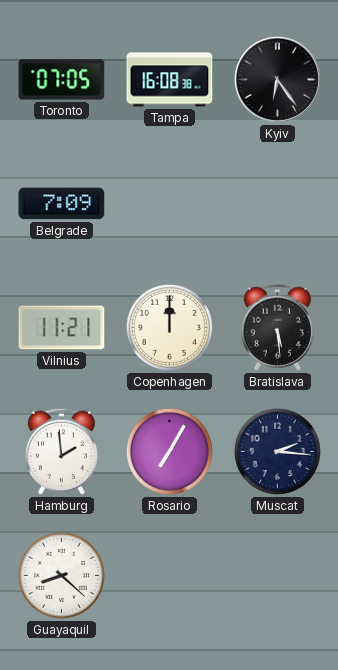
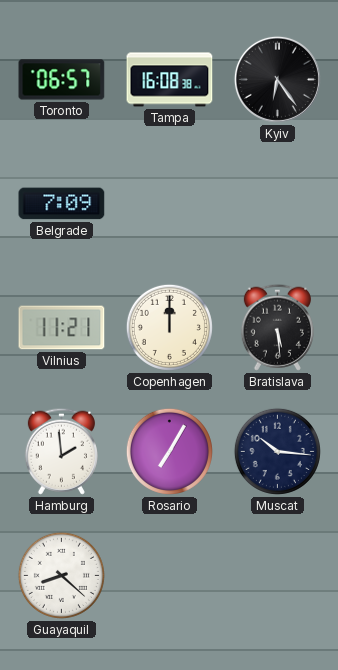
Toronto: 07:05 -> 06:57 (62, 80)
Muscat: 2:16 -> 10:16 (277, 451)
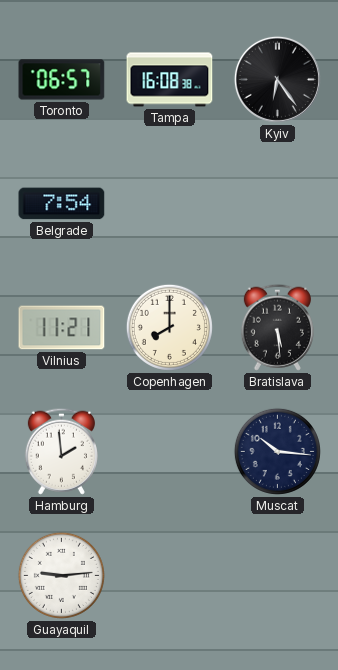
Belgrade: 7:09 -> 7:54 (62, 204)
Copenhagen: 12:00 -> 8:00 (169, 327)
Rosario: 7:05 -> none (169, 451)
Guayaquil: 8:22 -> 9:14 (61, 575)
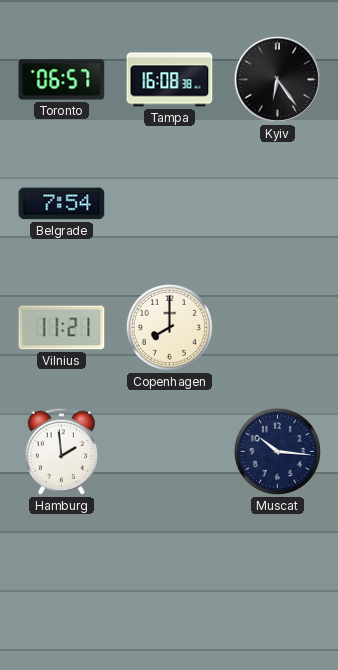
Bratislava: 5:29 -> none (277, 327)
Guayaquil: 9:14 -> none (61, 575)
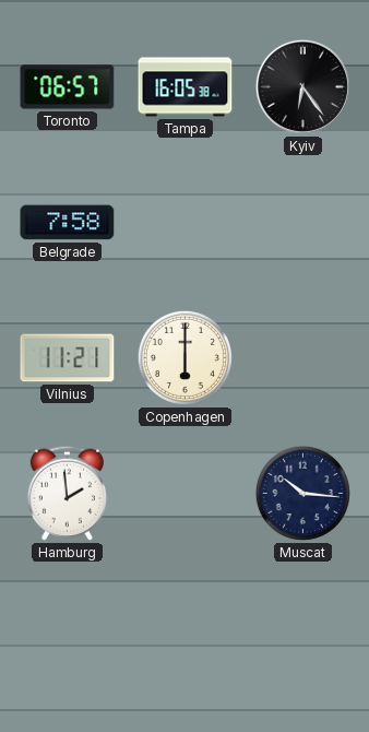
Tampa: 16:08 -> 16:05 (186, 87)
Belgrade: 7:54 -> 7:58 (68, 223)
Copenhagen: 8:00 -> 6:00 (184, 357)
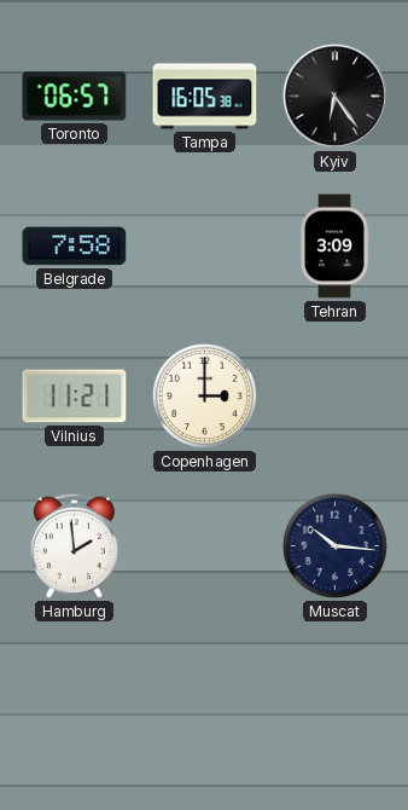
Tehran: none -> 3:09 (334, 247)
Copenhagen: 6:00 -> 3:00 (204, 395)
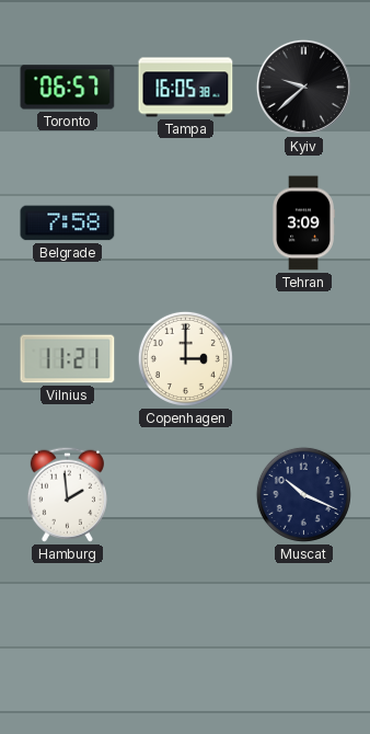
Kyiv: 6:24 -> 9:38 (303, 87)
Muscat: 10:16 -> 10:19 (303, 494)
